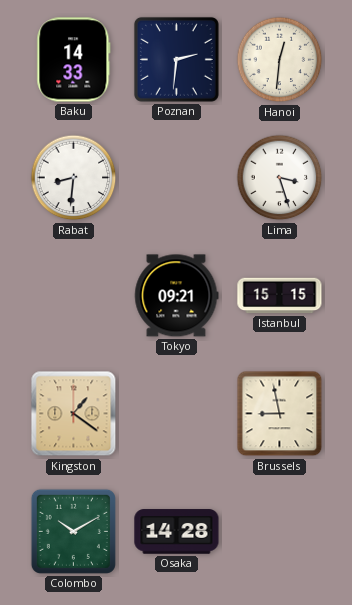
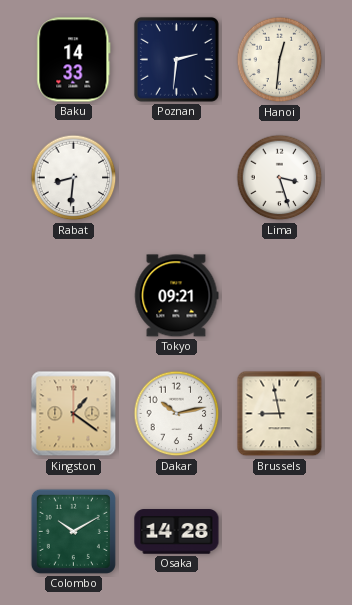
Istanbul: 15:15 -> none (280, 296)
Dakar: none -> 10:13 (177, 414)
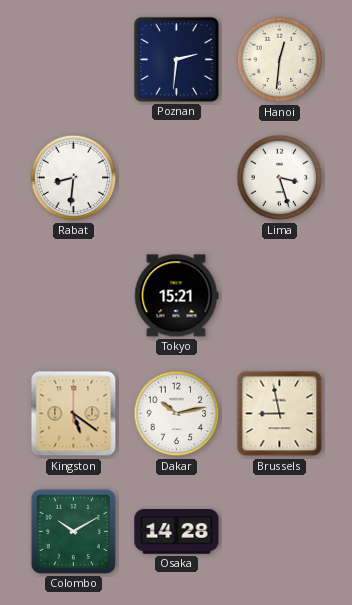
Baku: 14:33 -> none (74, 60)
Tokyo: 09:21 -> 15:21 (177, 296)
Kingston: 1:21 -> 5:21 (74, 414)
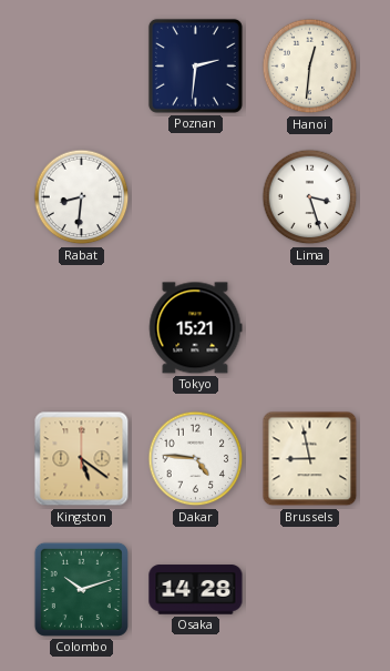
Dakar: 10:13 -> 4:46 (196, 459)
Colombo: 10:10 -> 10:12 (81, 589)
